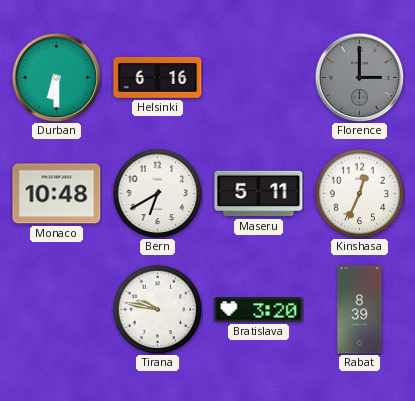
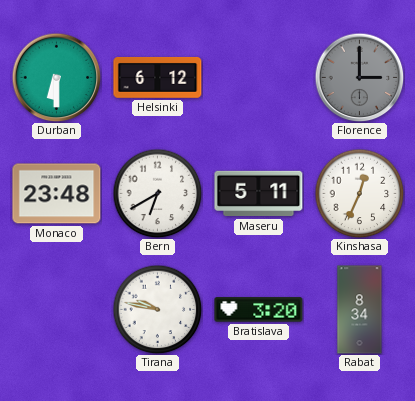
Helsinki: 6:16 -> 6:12 (158, 78)
Monaco: 10:48 -> 23:48 (57, 194)
Rabat: 8:39 -> 8:34 (360, 310)
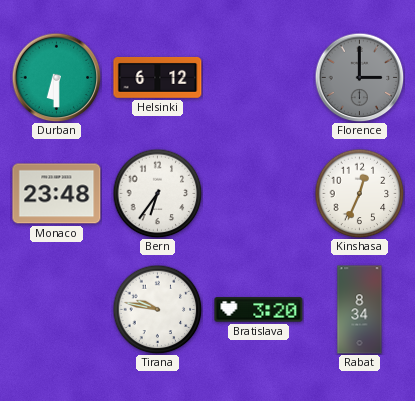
Bern: 6:40 -> 6:36 (157, 193)
Maseru: 5:11 -> none (259, 194)
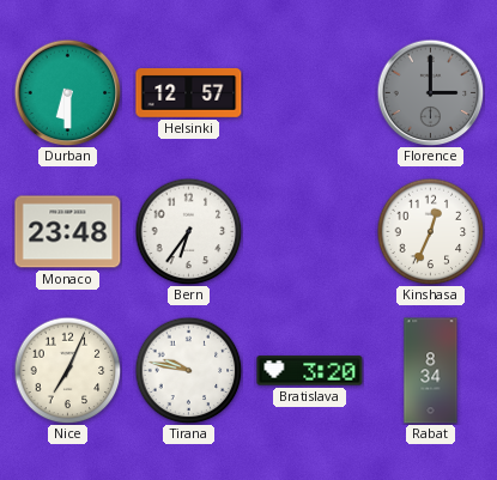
Helsinki: 6:12 -> 12:57 (189, 93)
Nice: none -> 7:04 (67, 370)
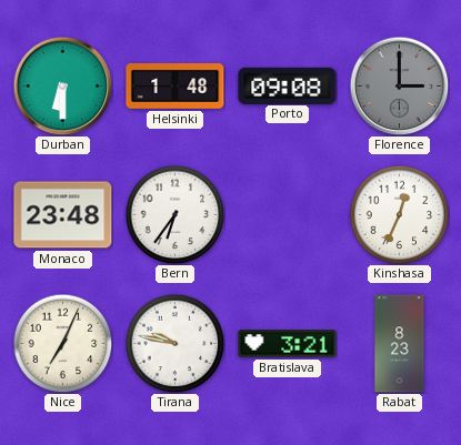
Helsinki: 12:57 -> 1:48 (176, 87)
Porto: none -> 09:08 (288, 85)
Bratislava: 3:20 -> 3:21 (288, 344)
Rabat: 8:34 -> 8:23 (400, 344)
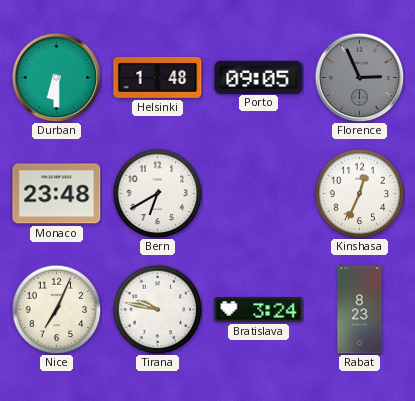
Porto: 09:08 -> 09:05 (259, 77)
Florence: 3:00 -> 2:56 (359, 77)
Bern: 6:36 -> 6:40 (157, 193)
Bratislava: 3:21 -> 3:24 (259, 310)
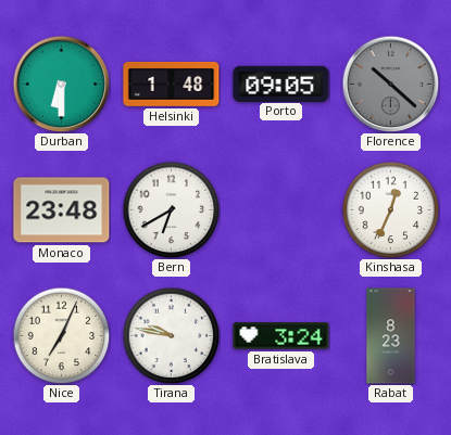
Florence: 2:56 -> 10:22 (390, 84)
